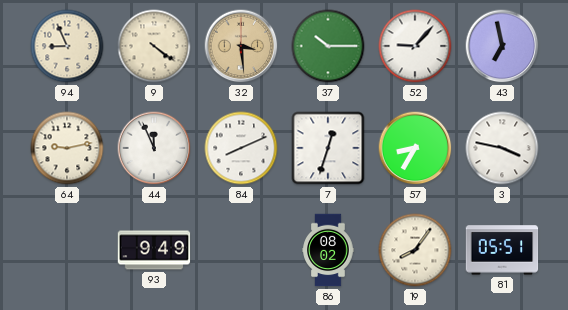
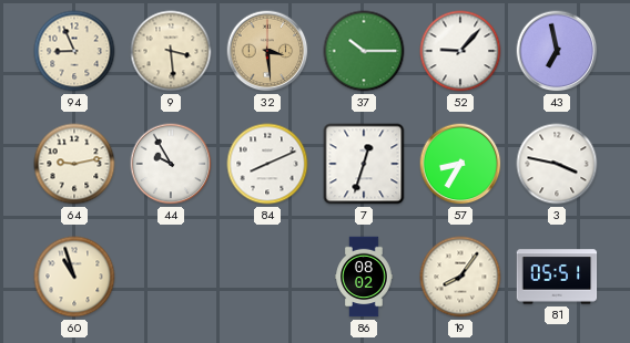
9: 4:21 -> 3:29 (171, 51)
44: 11:56 -> 9:55 (171, 164)
60: none -> 10:57 (74, 277)
93: 9:49 -> none (154, 250)
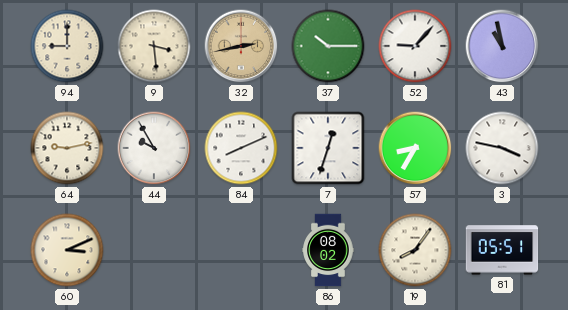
94: 8:56 -> 9:00 (67, 46)
32: 3:29 -> 2:43 (241, 46)
43: 6:58 -> 10:58 (502, 46)
60: 10:57 -> 3:11 (67, 250)
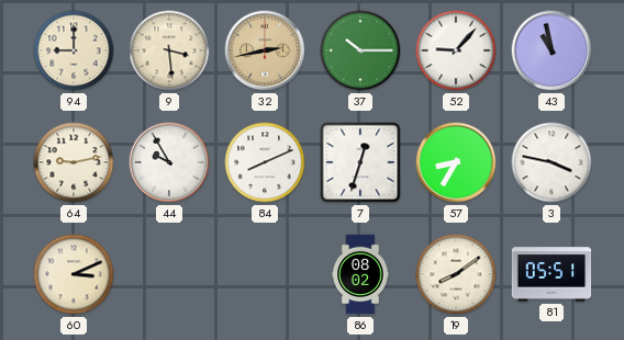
19: 8:06 -> 8:09 (456, 274)
